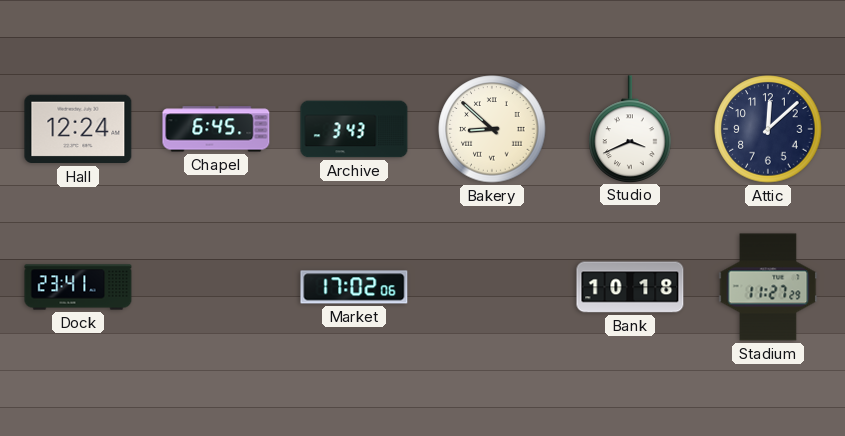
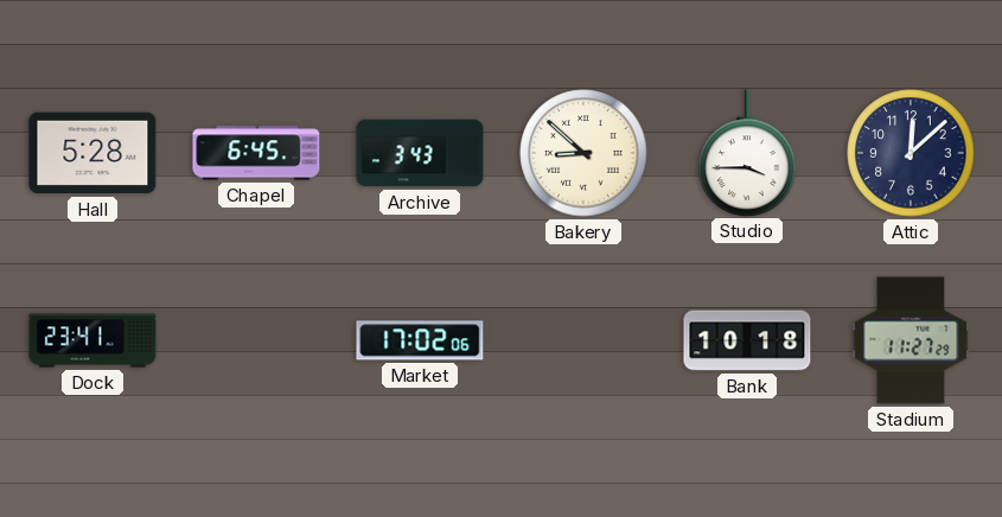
Hall: 12:24 -> 5:28 (92, 153)
Studio: 3:41 -> 3:45 (747, 153)
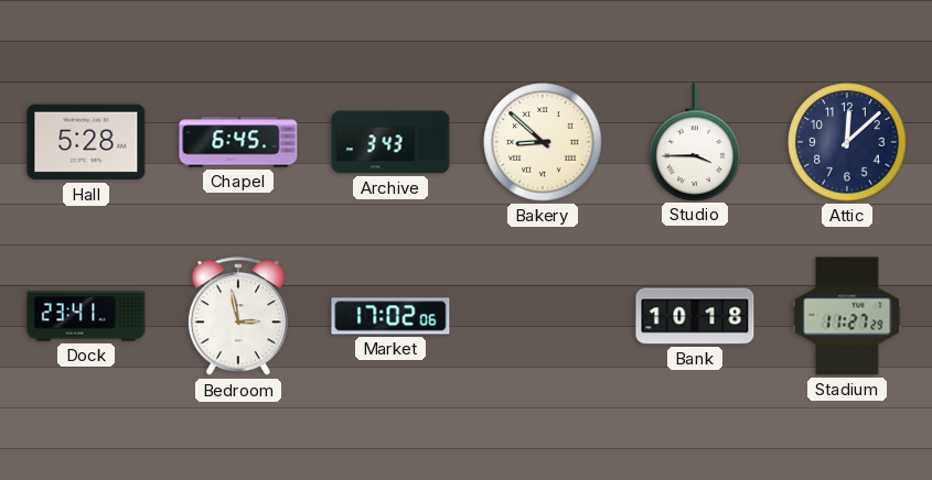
Bedroom: none -> 2:58 (238, 317)
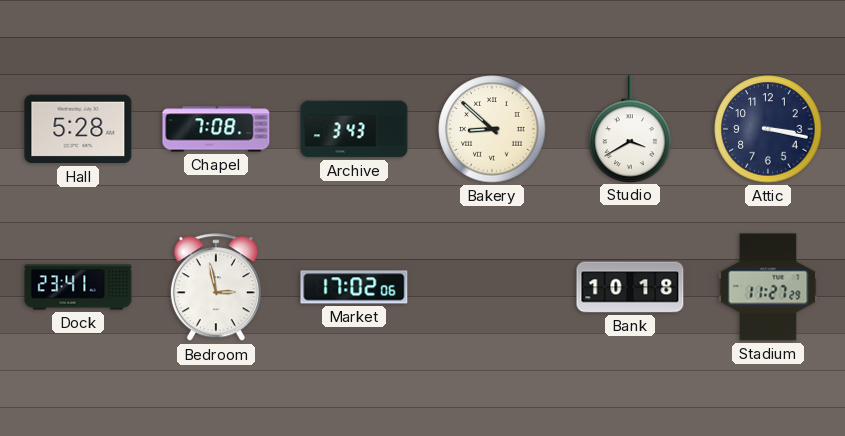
Chapel: 6:45 -> 7:08 (216, 129)
Studio: 3:45 -> 3:40 (630, 129)
Attic: 12:08 -> 3:17 (768, 129)
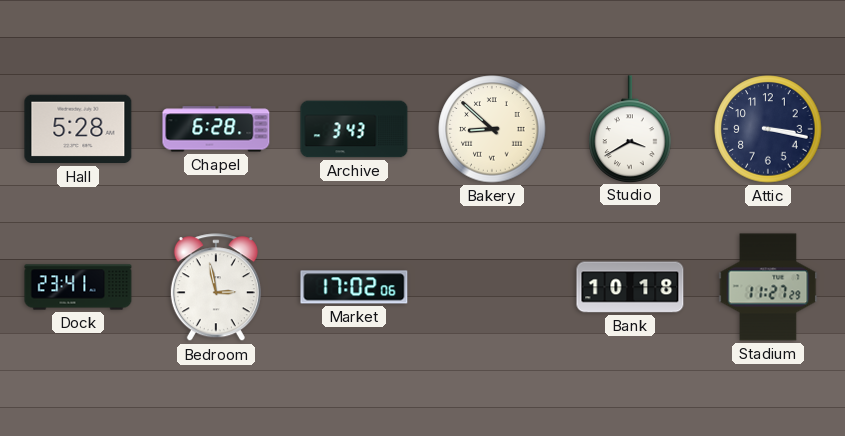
Chapel: 7:08 -> 6:28 (216, 129)
